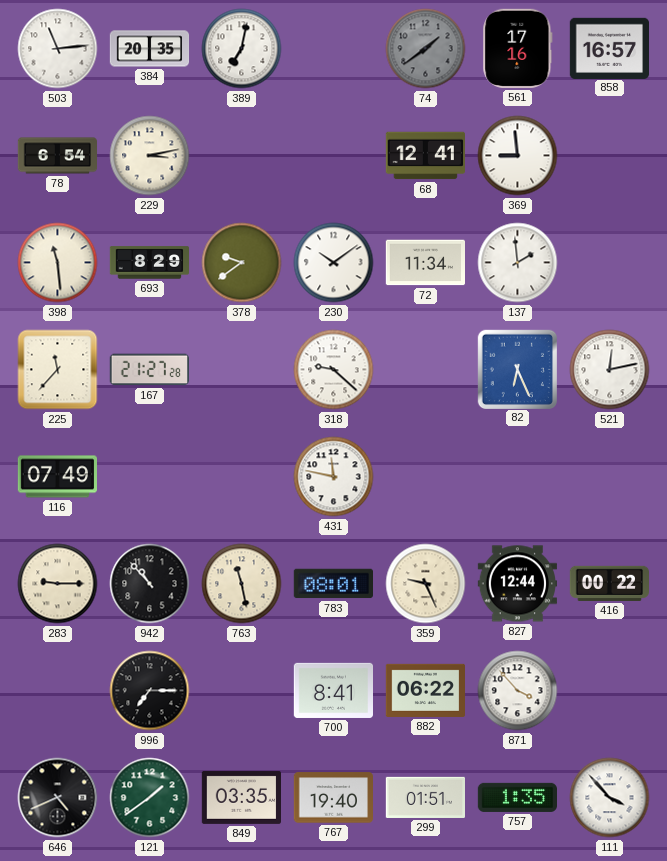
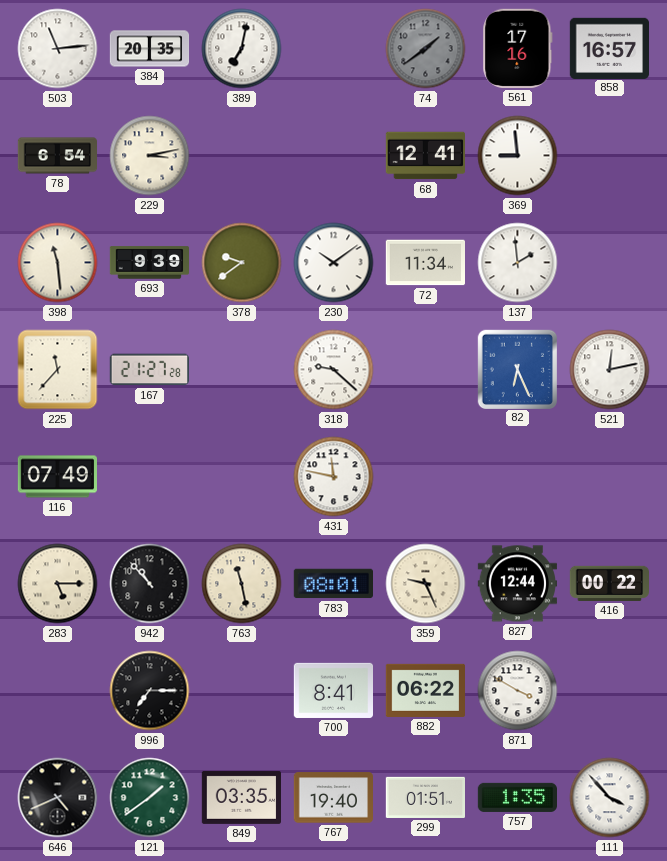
693: 8:29 -> 9:39 (150, 263)
283: 9:15 -> 5:15 (58, 584)
871: 3:53 -> 3:50 (518, 691)
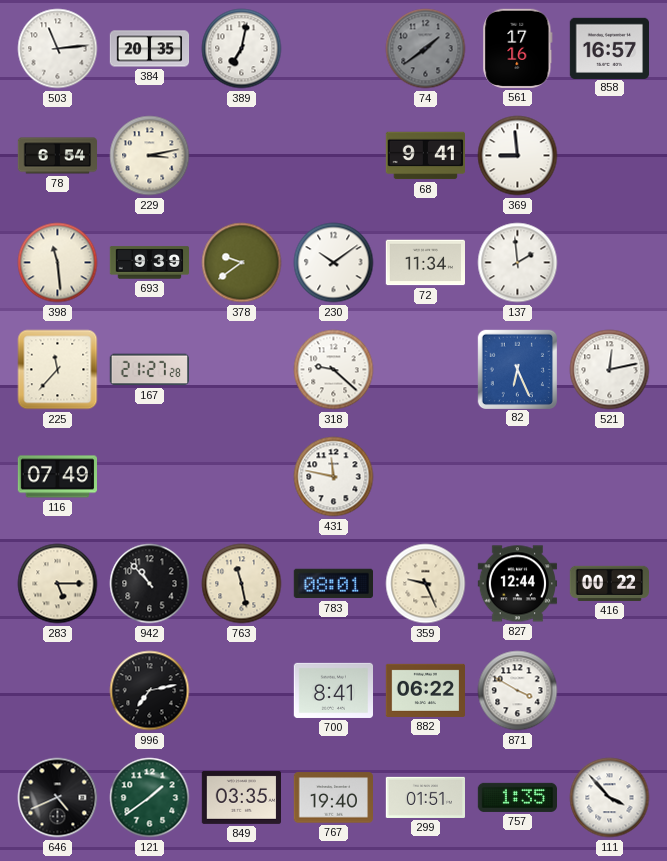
68: 12:41 -> 9:41 (425, 156)
996: 7:15 -> 7:13 (150, 691)
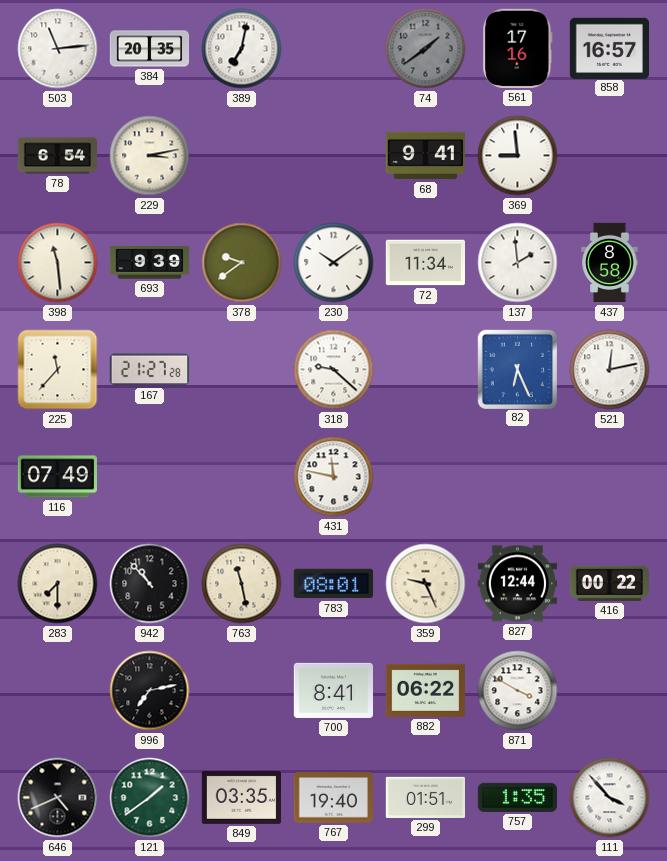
437: none -> 8:58 (610, 263)
283: 5:15 -> 7:30 (58, 584)
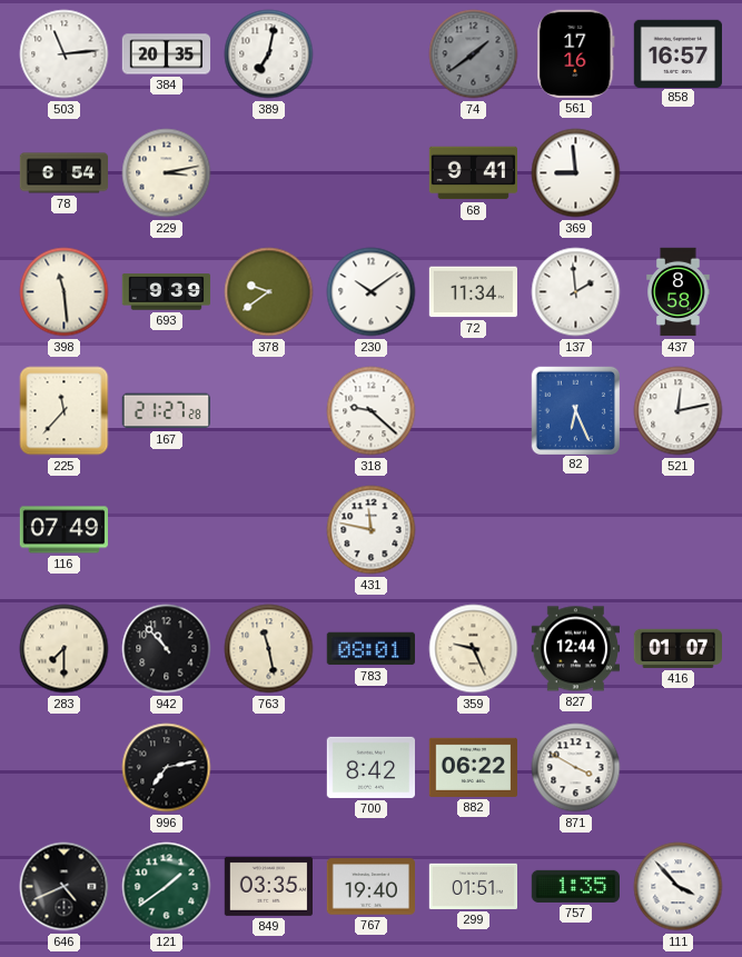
416: 00:22 -> 01:07 (677, 648)
700: 8:41 -> 8:42 (370, 767)
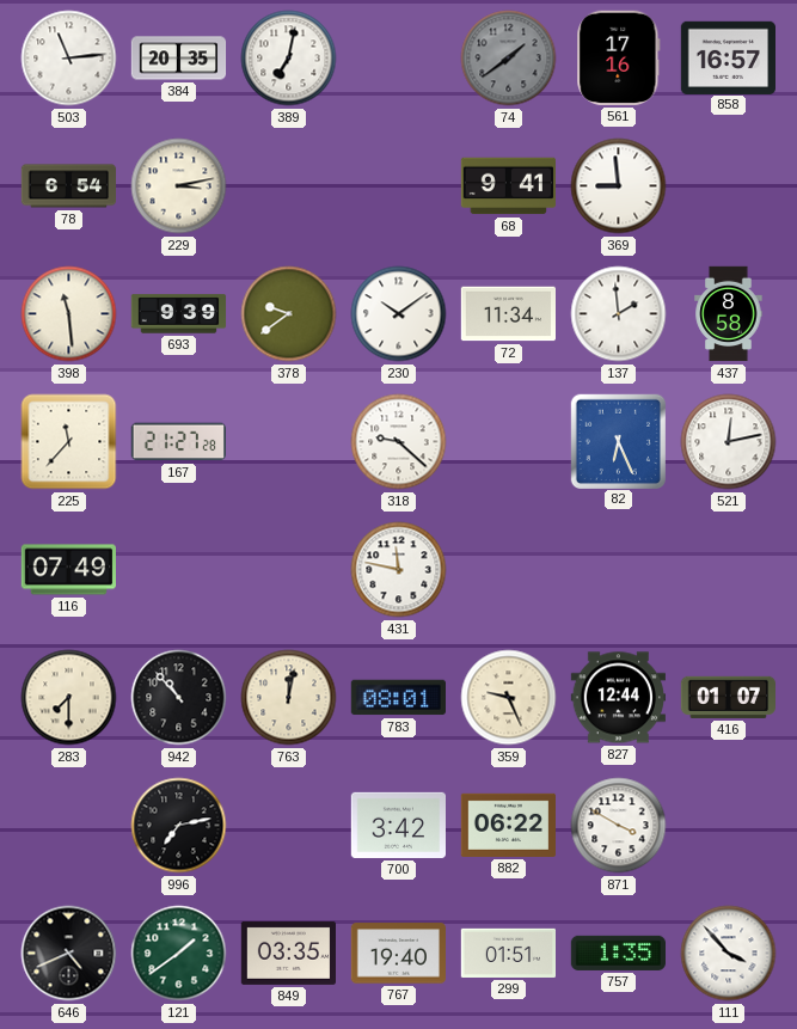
763: 11:28 -> 12:02 (289, 698)
700: 8:42 -> 3:42 (398, 825)
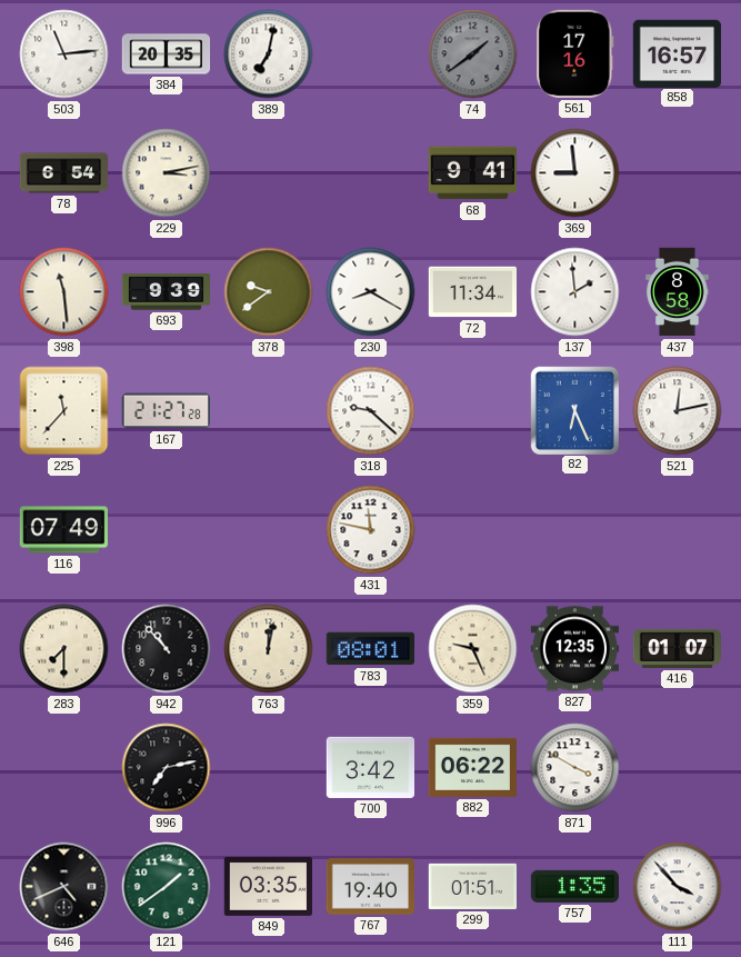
230: 10:09 -> 8:20 (371, 292)
827: 12:44 -> 12:35 (574, 649)
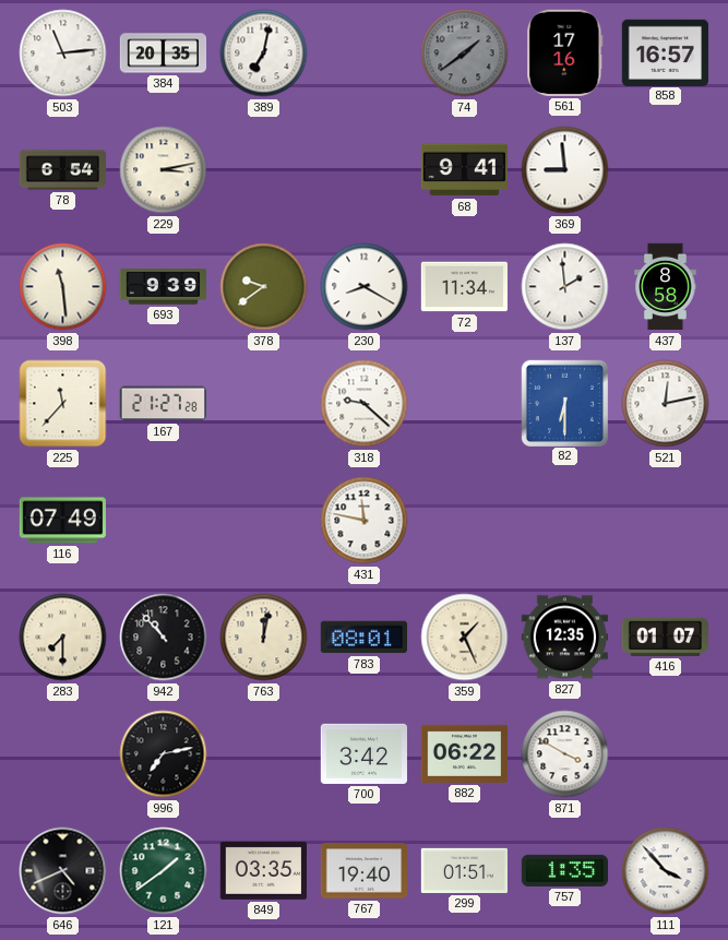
82: 6:26 -> 6:30 (564, 403)
359: 9:26 -> 1:26 (465, 638)
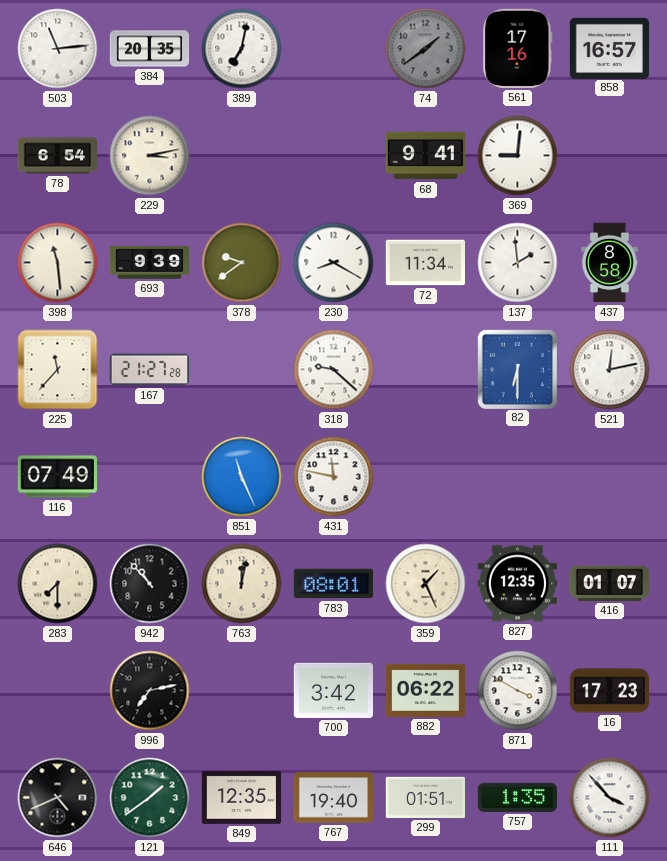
369: 8:59 -> 9:01 (518, 156)
851: none -> 11:26 (242, 477)
16: none -> 17:23 (610, 691)
849: 03:35 -> 12:35 (241, 797)
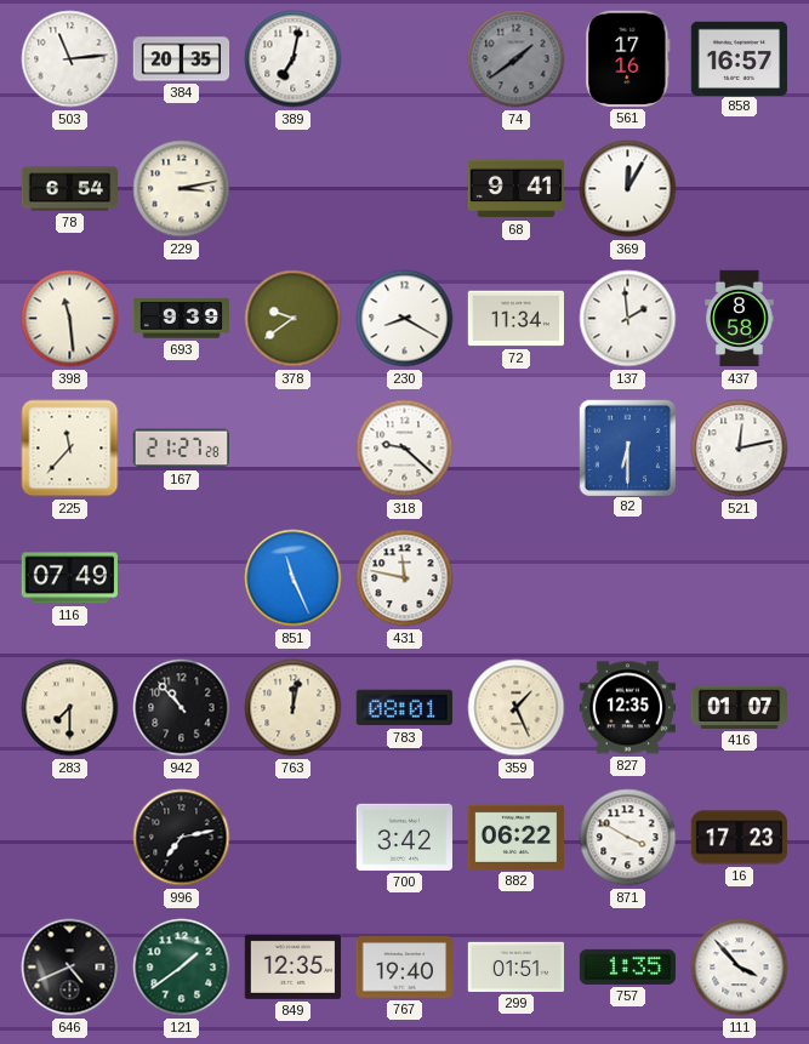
369: 9:01 -> 12:05 (628, 189)
